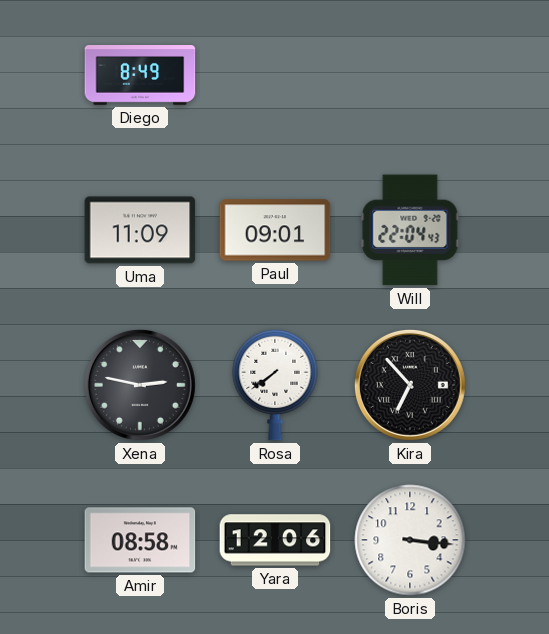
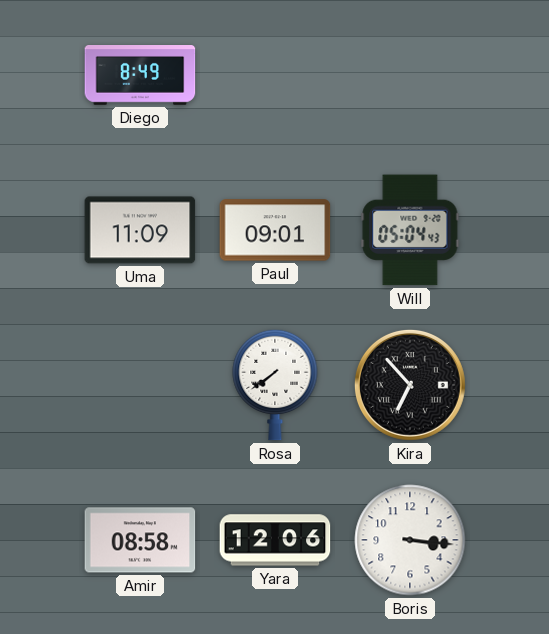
Will: 22:04 -> 05:04 (410, 230)
Xena: 2:47 -> none (140, 385)
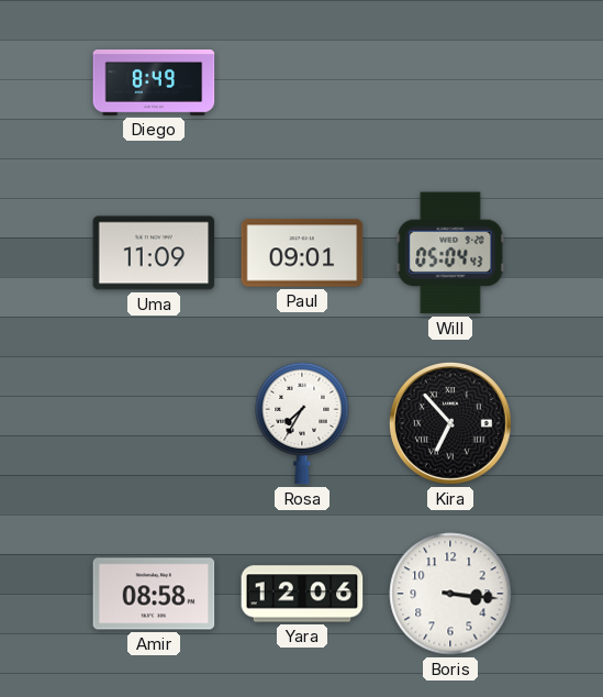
Rosa: 7:39 -> 7:35 (302, 423)
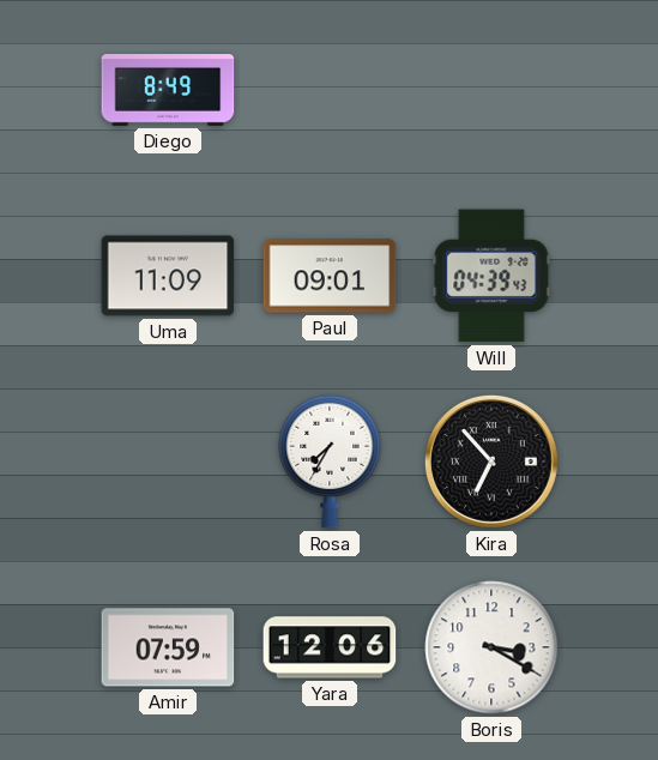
Will: 05:04 -> 04:39 (491, 276)
Amir: 08:58 -> 07:59 (168, 647)
Boris: 3:16 -> 3:20 (491, 647)
